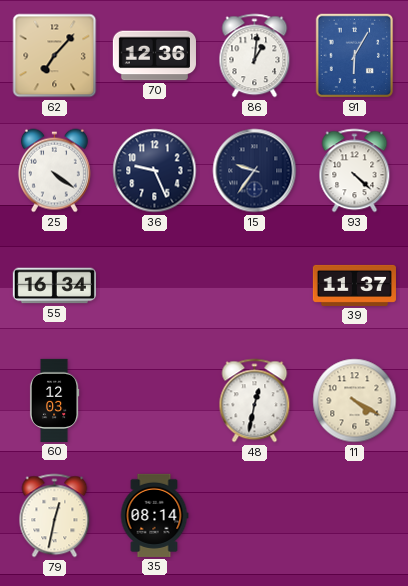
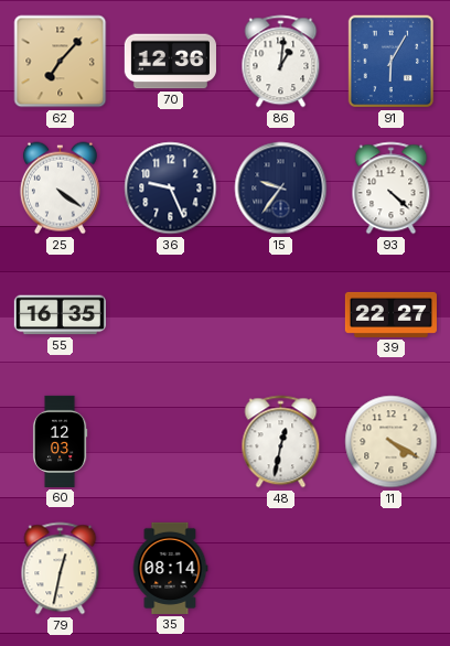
55: 16:34 -> 16:35 (60, 315)
39: 11:37 -> 22:27 (390, 314)
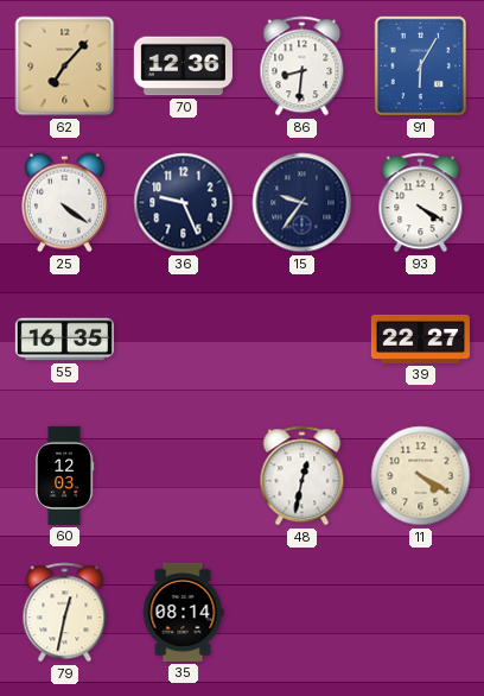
86: 1:01 -> 8:31 (302, 67)
93: 4:22 -> 4:20 (421, 203)
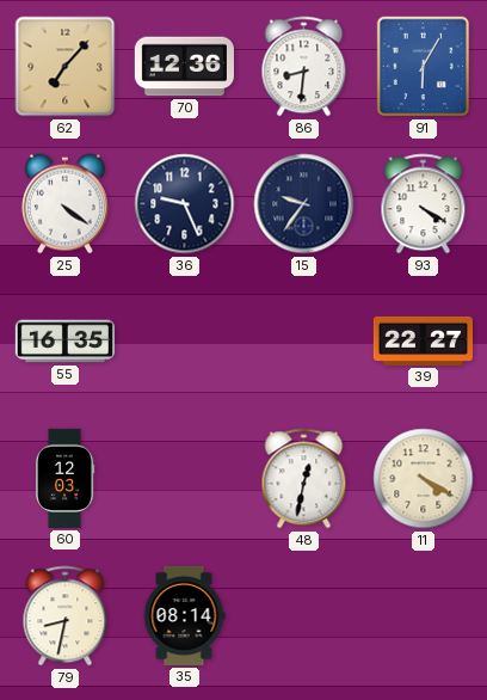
79: 12:32 -> 8:32 (66, 616)
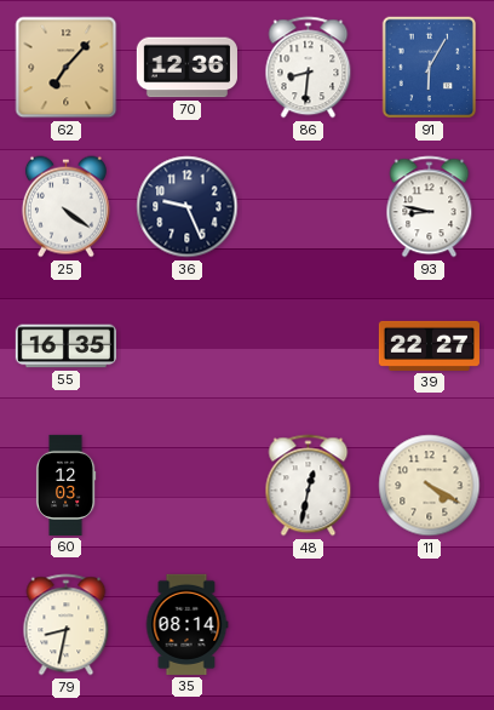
15: 9:36 -> none (304, 204)
93: 4:20 -> 8:47 (430, 207)
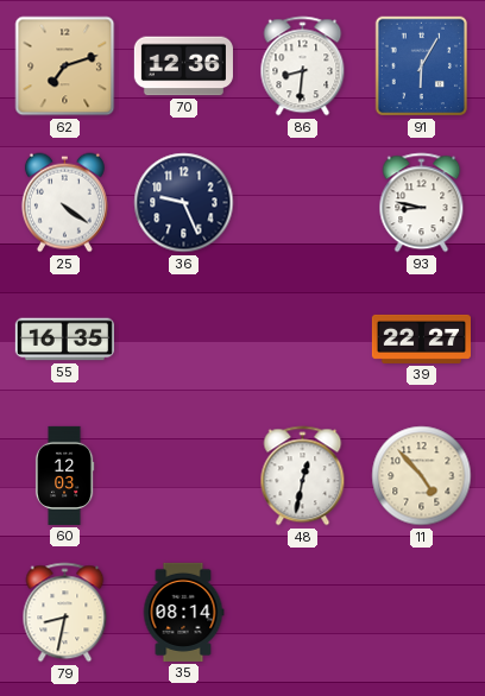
62: 7:07 -> 7:12 (65, 67)
11: 4:20 -> 4:53 (422, 476)
